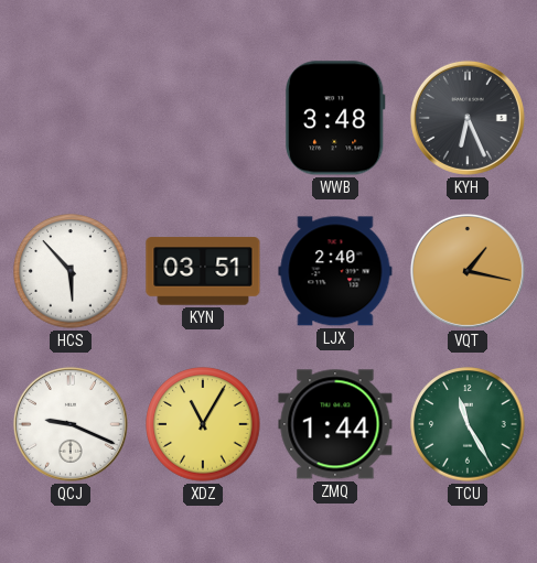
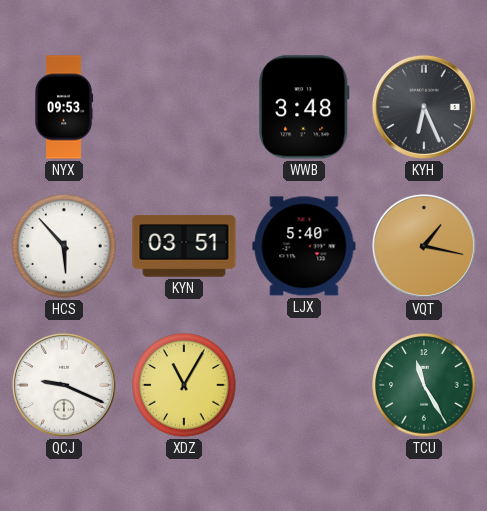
NYX: none -> 09:53 (64, 107)
LJX: 2:40 -> 5:40 (304, 246)
ZMQ: 1:44 -> none (335, 424)
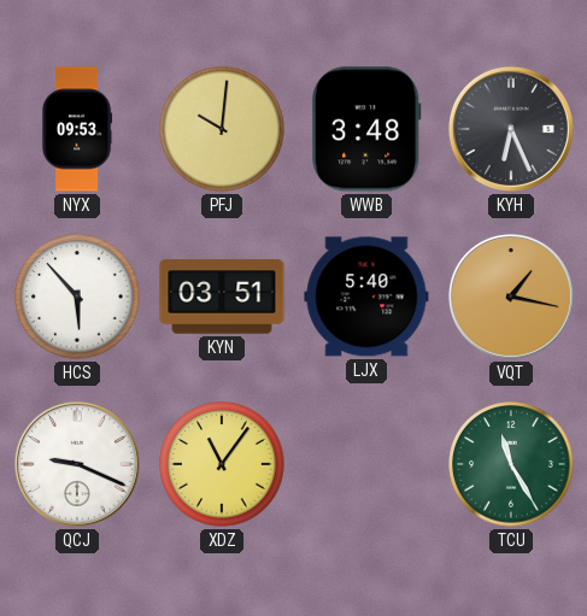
PFJ: none -> 10:01 (222, 129)
XDZ: 11:05 -> 11:06 (222, 464)
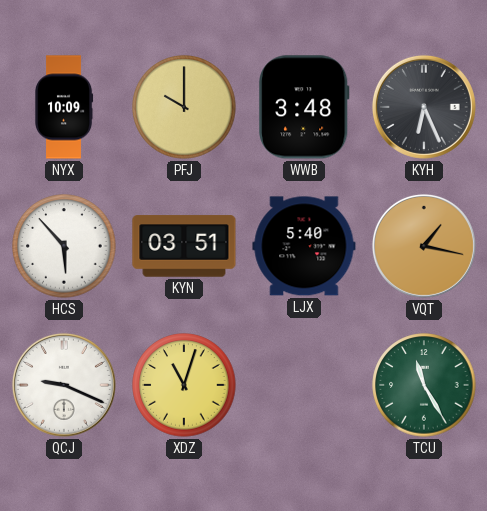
NYX: 09:53 -> 10:09 (64, 107)
PFJ: 10:01 -> 10:00 (184, 107)
XDZ: 11:06 -> 11:03 (184, 385)
